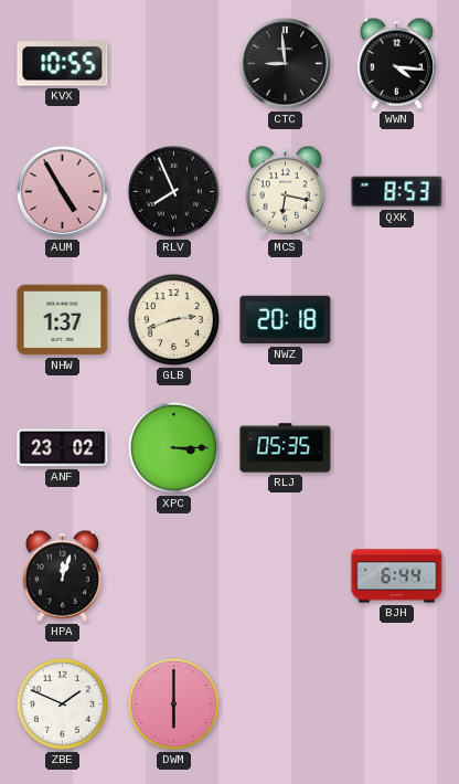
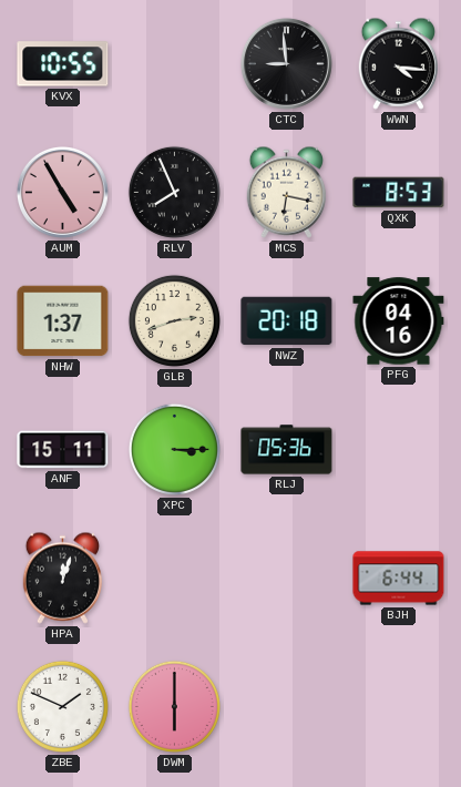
PFG: none -> 04:16 (399, 321)
ANF: 23:02 -> 15:11 (63, 450)
RLJ: 05:35 -> 05:36 (287, 450)
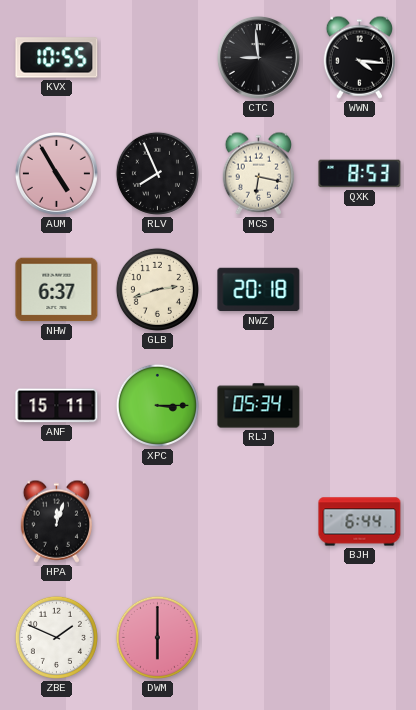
NHW: 1:37 -> 6:37 (57, 290)
PFG: 04:16 -> none (399, 321)
RLJ: 05:36 -> 05:34 (259, 406)
